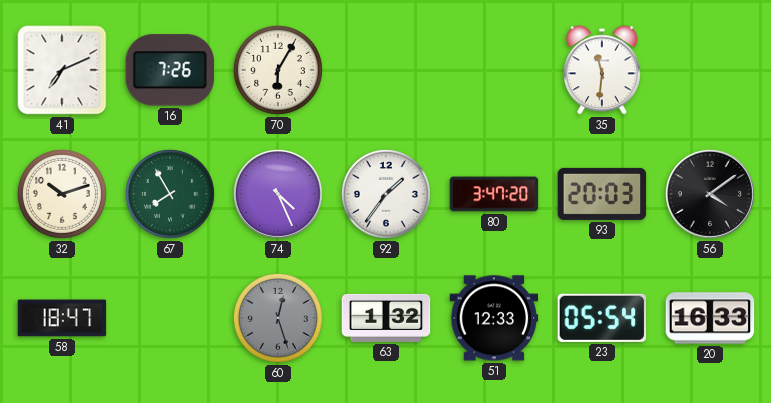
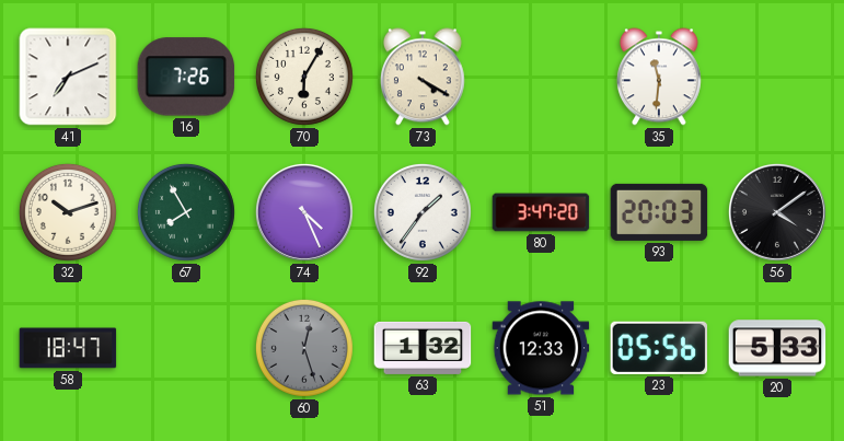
73: none -> 4:20 (423, 77)
23: 05:54 -> 05:56 (659, 348)
20: 16:33 -> 5:33 (777, 348)
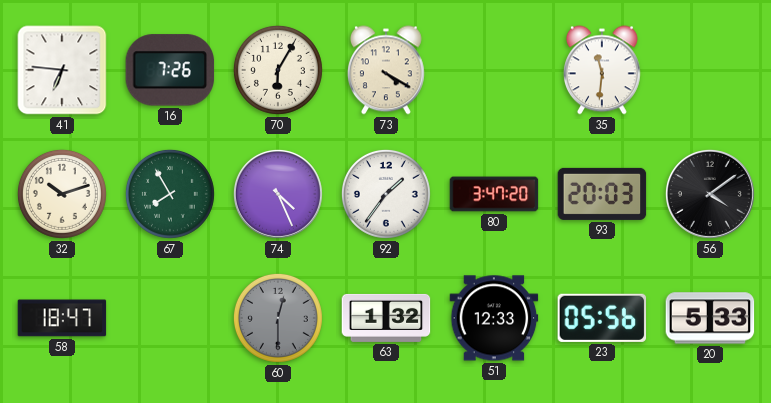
41: 7:11 -> 6:46 (62, 70)
60: 12:27 -> 12:30 (278, 318)
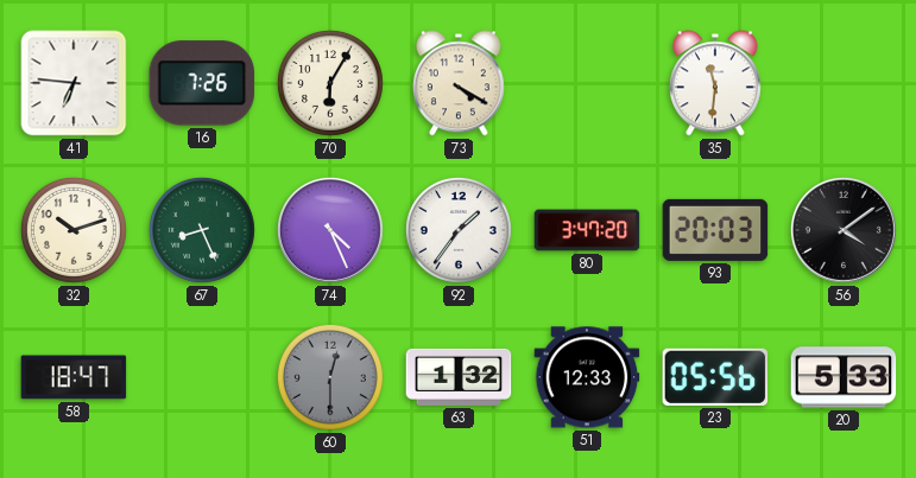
67: 7:55 -> 8:26 (202, 230)
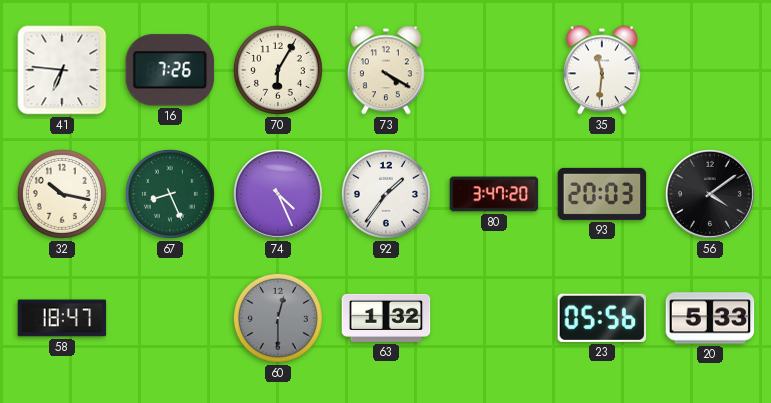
32: 10:12 -> 10:17 (62, 194)
51: 12:33 -> none (587, 377)
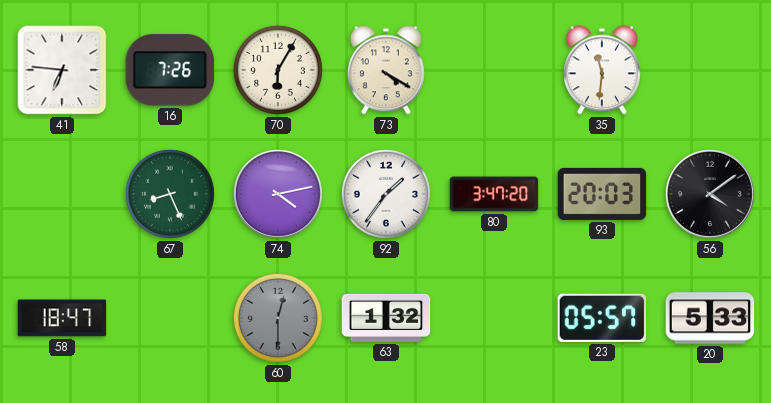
32: 10:17 -> none (62, 194)
74: 4:26 -> 4:13 (278, 194)
23: 05:56 -> 05:57 (602, 318)
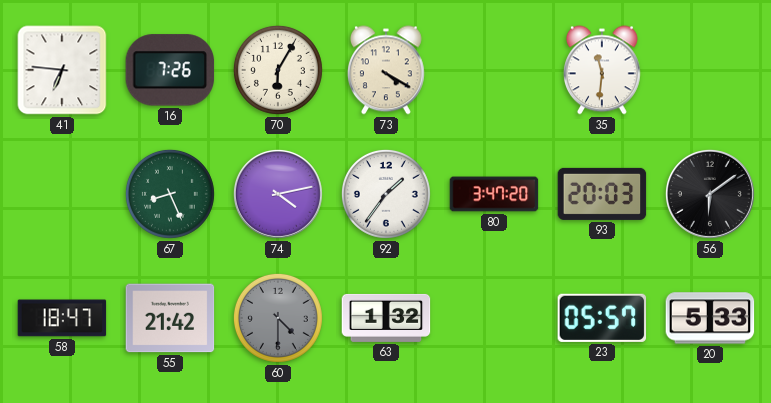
56: 4:09 -> 6:09 (710, 194)
55: none -> 21:42 (170, 318)
60: 12:30 -> 4:30 (278, 318)
